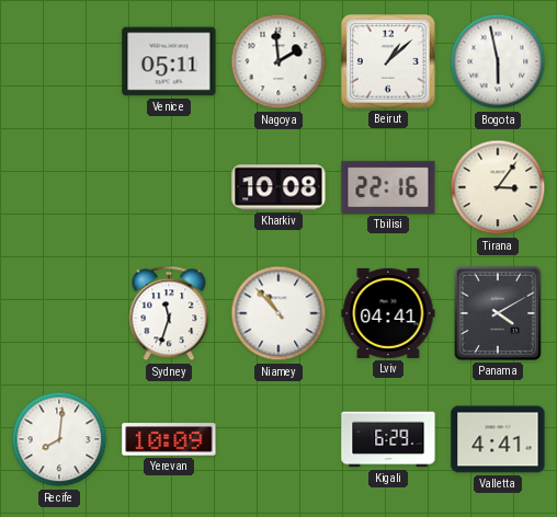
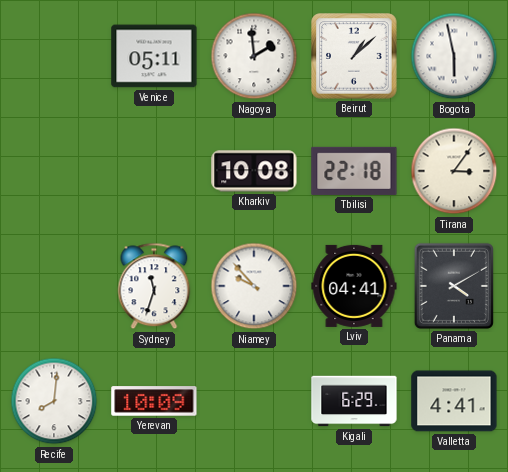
Tbilisi: 22:16 -> 22:18 (354, 171)
Niamey: 10:53 -> 9:53 (254, 286)
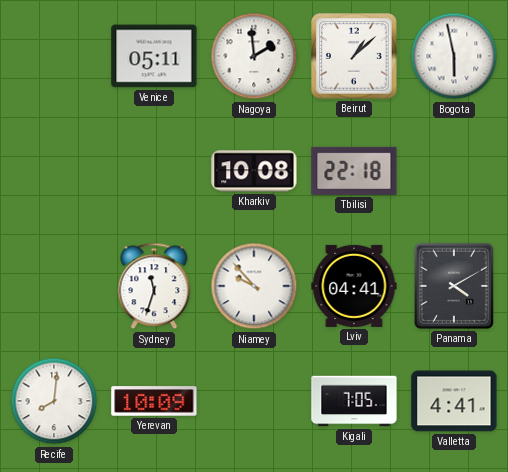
Tirana: 3:06 -> none (454, 171)
Kigali: 6:29 -> 7:05 (354, 401)
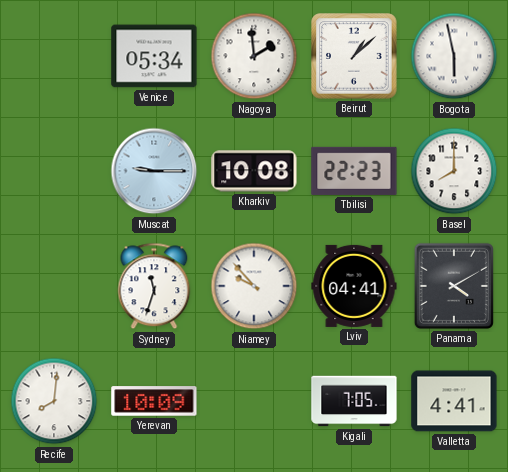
Venice: 05:11 -> 05:34 (154, 56)
Muscat: none -> 9:15 (154, 171)
Tbilisi: 22:18 -> 22:23 (354, 171)
Basel: none -> 8:00 (454, 171)
